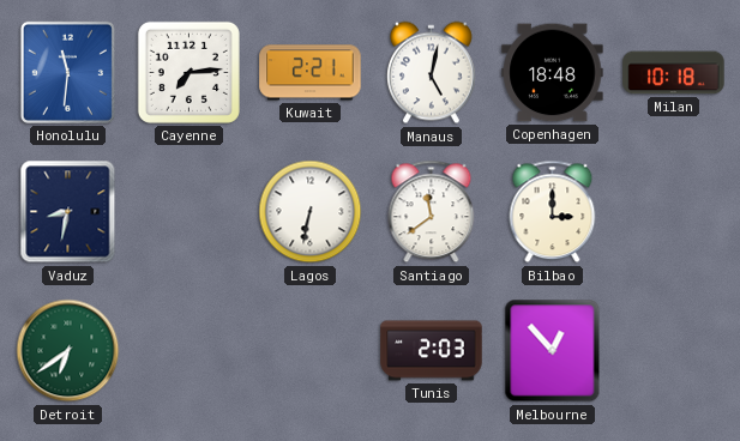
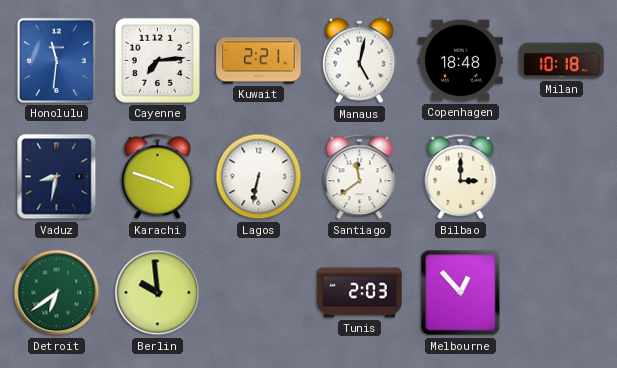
Karachi: none -> 3:48 (158, 177)
Berlin: none -> 9:59 (158, 293)
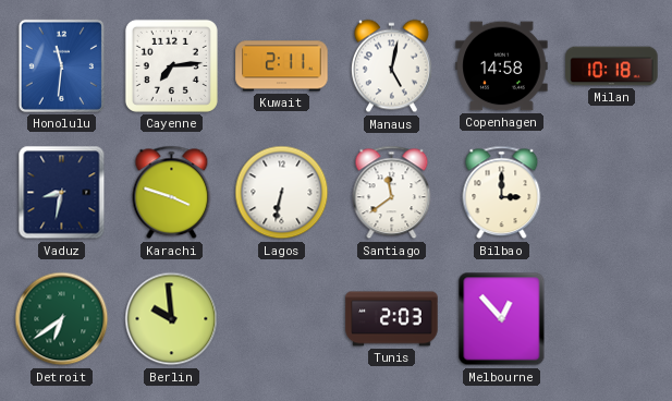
Kuwait: 2:21 -> 2:11 (282, 66)
Copenhagen: 18:48 -> 14:58 (502, 66)
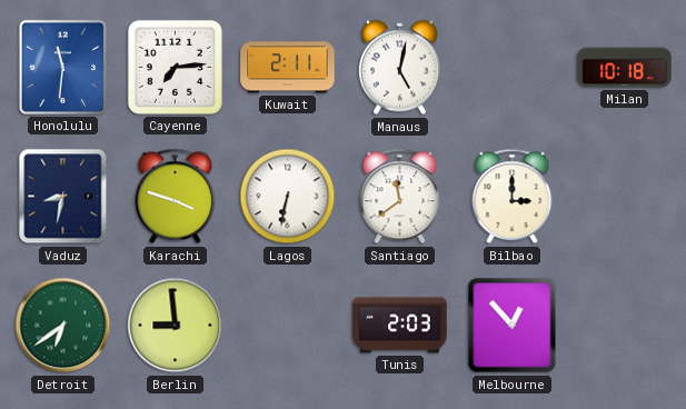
Copenhagen: 14:58 -> none (502, 66)
Berlin: 9:59 -> 8:59 (176, 326)
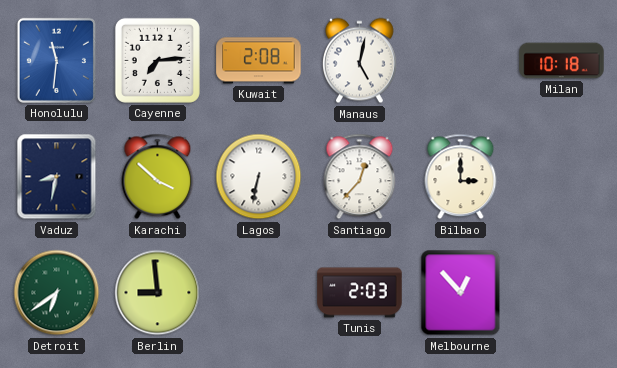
Kuwait: 2:11 -> 2:08 (259, 61)
Karachi: 3:48 -> 3:52 (158, 177)
Santiago: 11:39 -> 12:37 (360, 177)
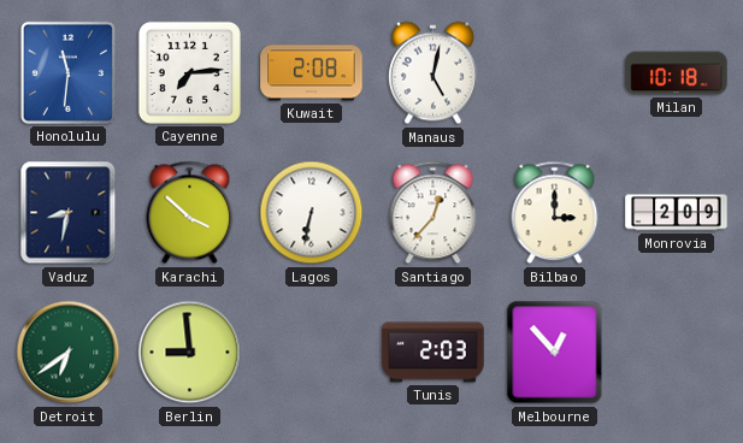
Monrovia: none -> 2:09 (677, 213)
